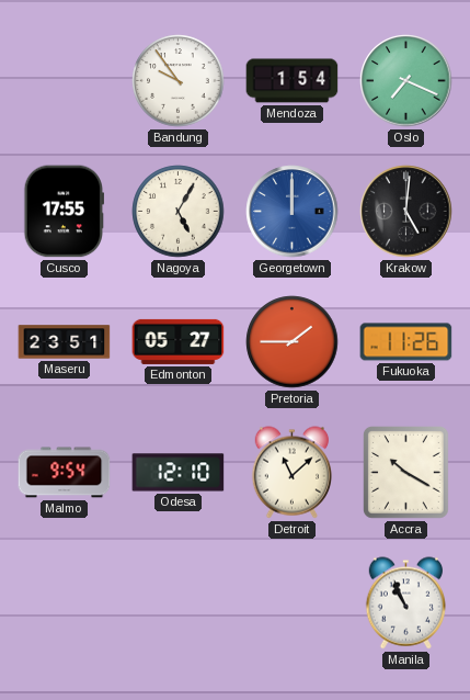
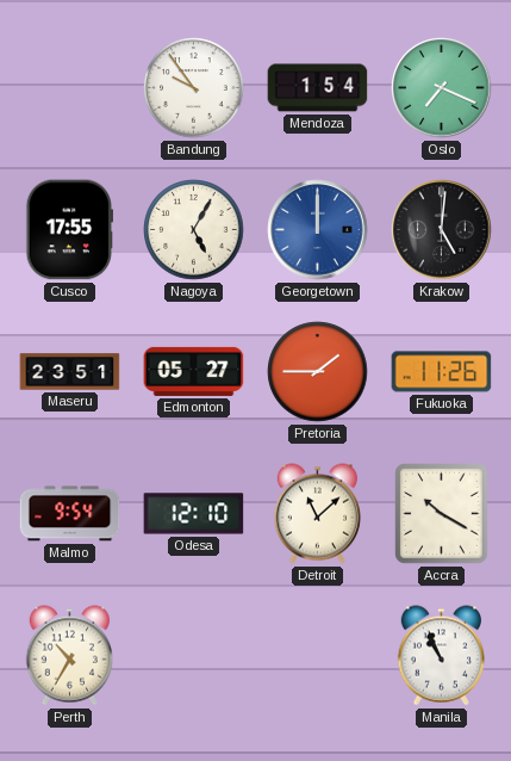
Perth: none -> 10:35 (69, 656)
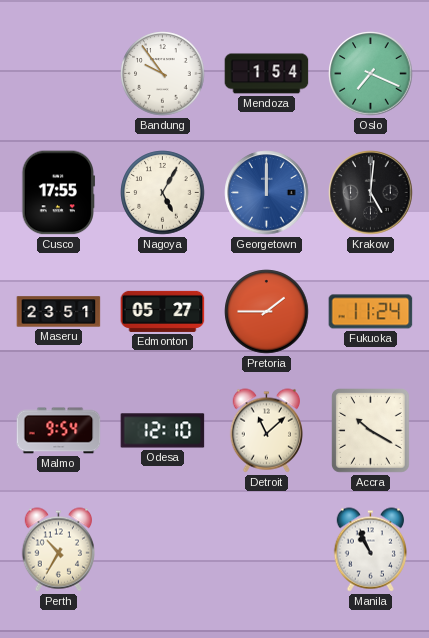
Fukuoka: 11:26 -> 11:24 (371, 312)
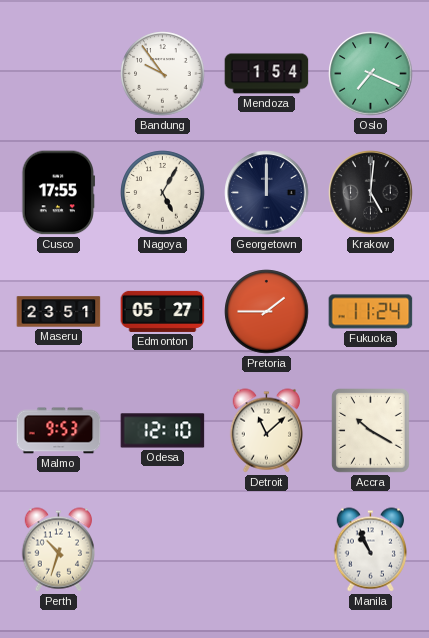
Georgetown dial: blue -> navy (267, 193)
Malmo: 9:54 -> 9:53 (59, 431)
Perth: 10:35 -> 10:33 (58, 550)
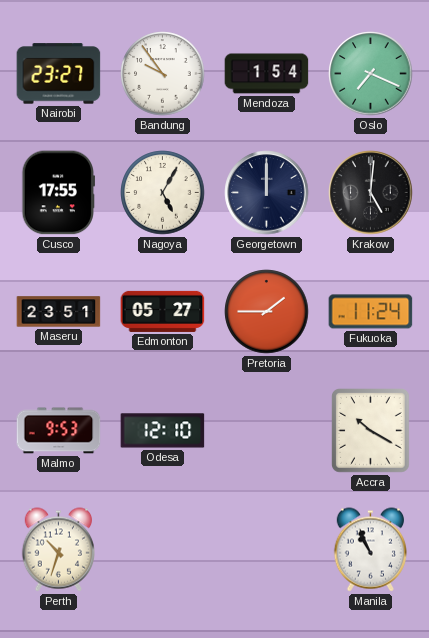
Nairobi: none -> 23:27 (59, 74)
Detroit: 11:08 -> none (266, 431)
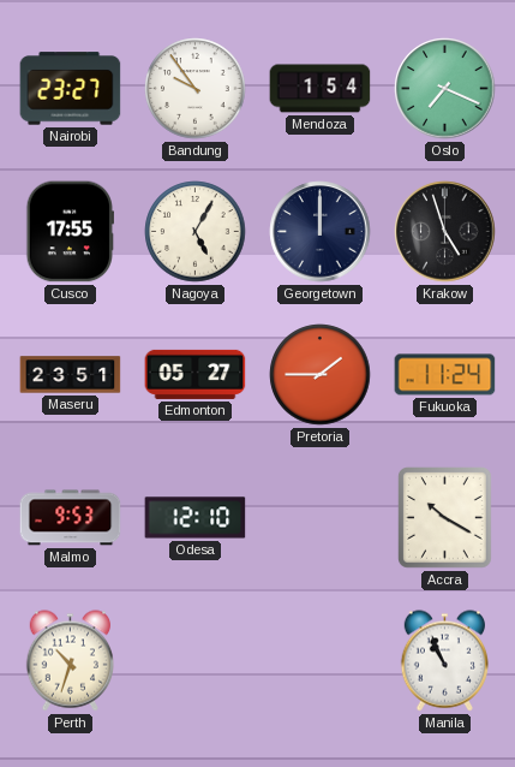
Krakow: 5:01 -> 4:57 (445, 232)
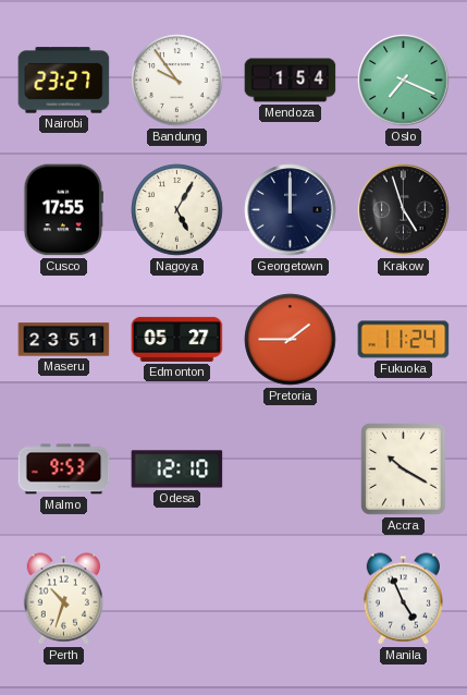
Manila: 10:56 -> 4:56 (403, 599)
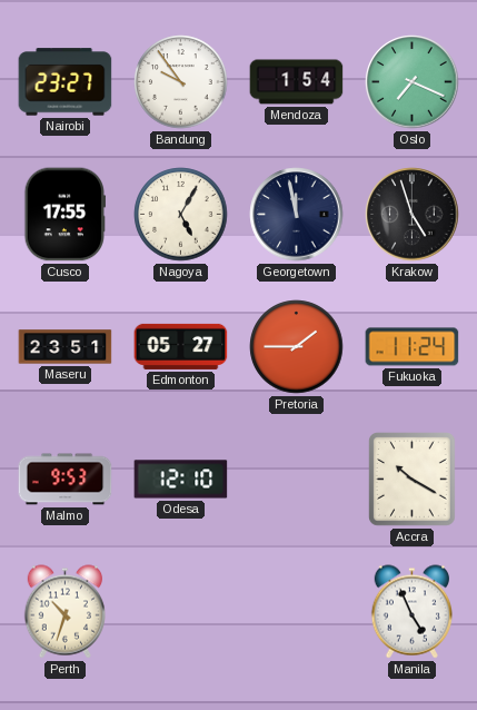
Georgetown: 12:00 -> 11:58 (297, 215)
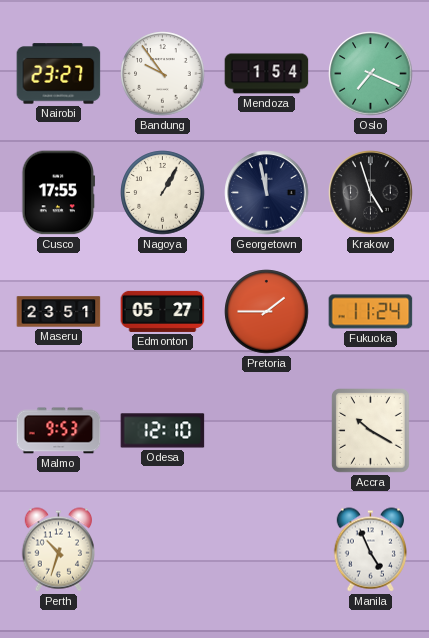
Nagoya: 5:05 -> 1:05 (163, 193)
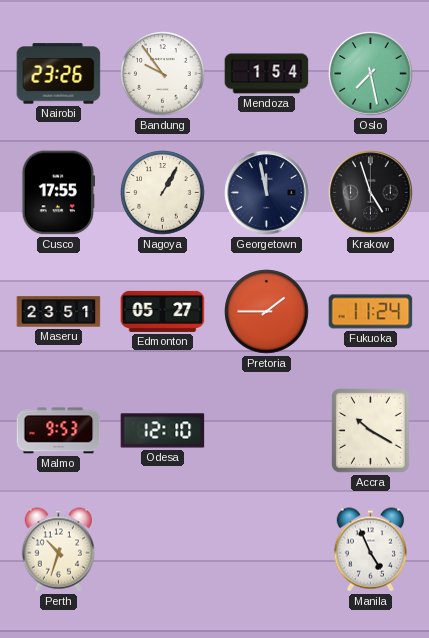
Nairobi: 23:27 -> 23:26 (59, 74)
Oslo: 7:19 -> 7:28 (371, 74)
